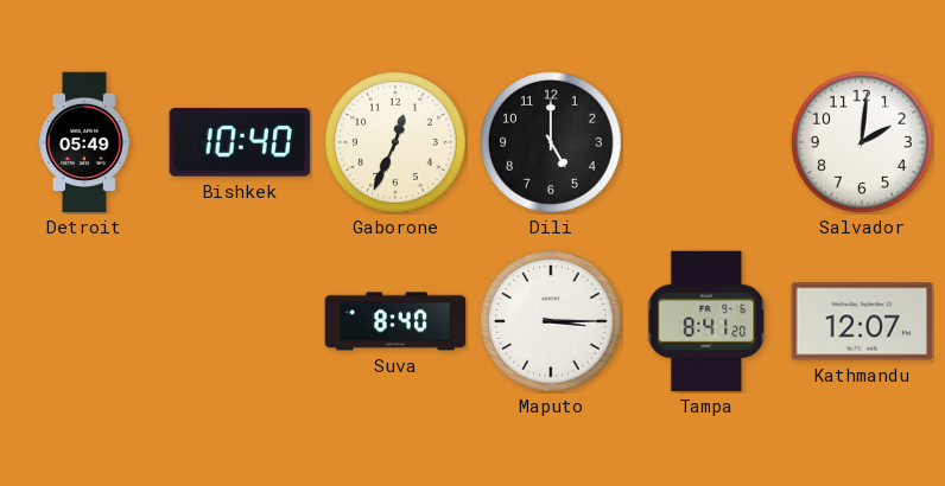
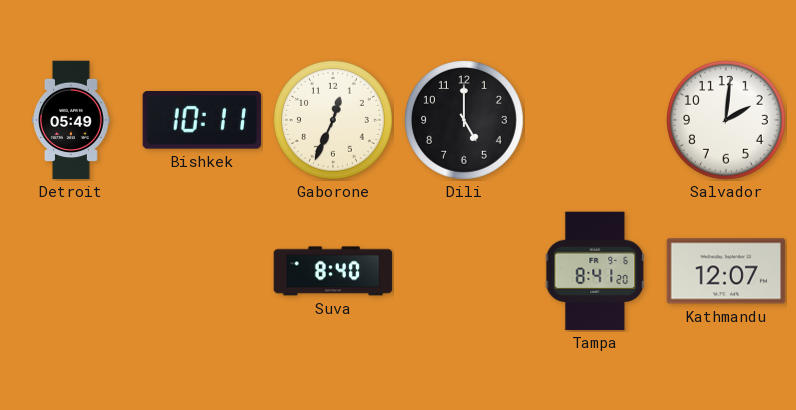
Bishkek: 10:40 -> 10:11 (202, 121)
Maputo: 3:15 -> none (552, 322)
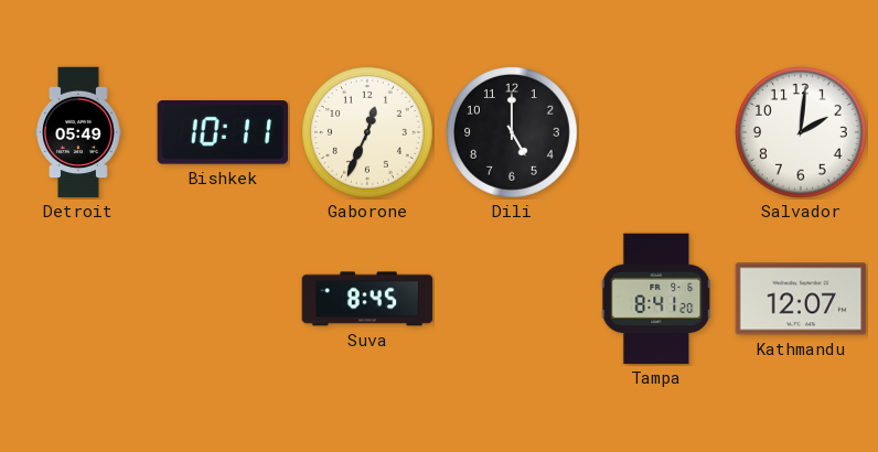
Suva: 8:40 -> 8:45 (367, 299)
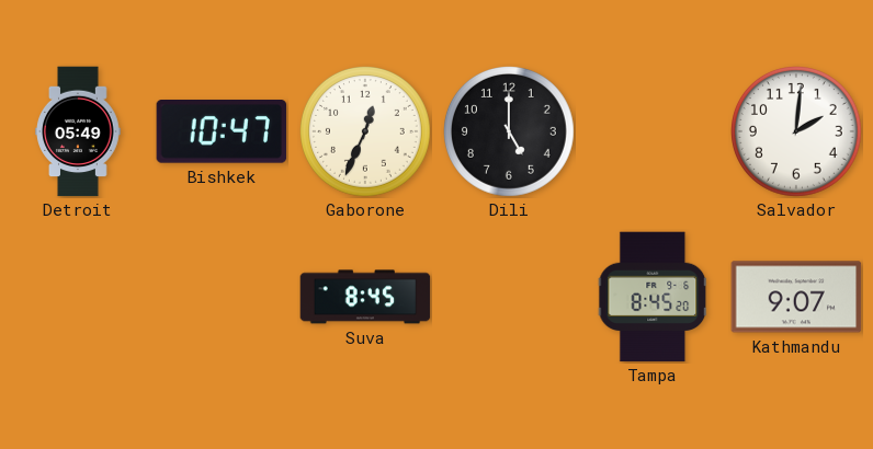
Bishkek: 10:11 -> 10:47 (222, 133)
Tampa: 8:41 -> 8:45 (653, 297)
Kathmandu: 12:07 -> 9:07 (796, 297)
